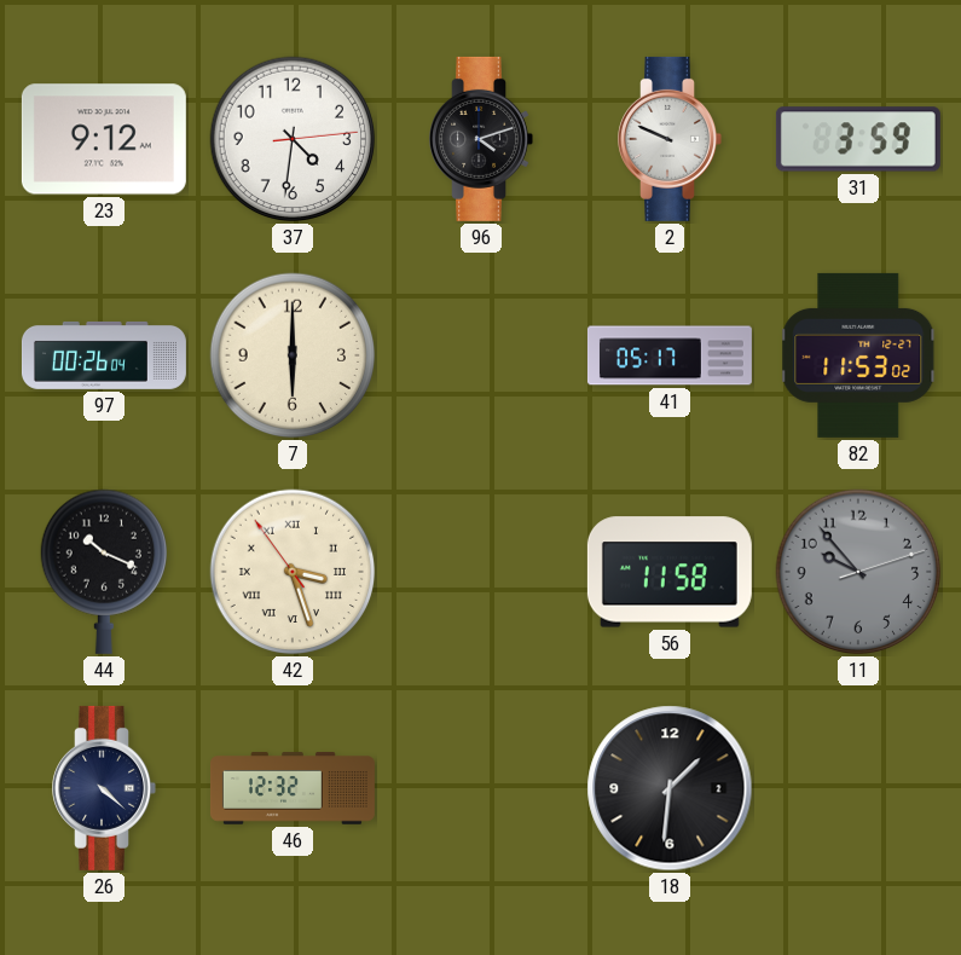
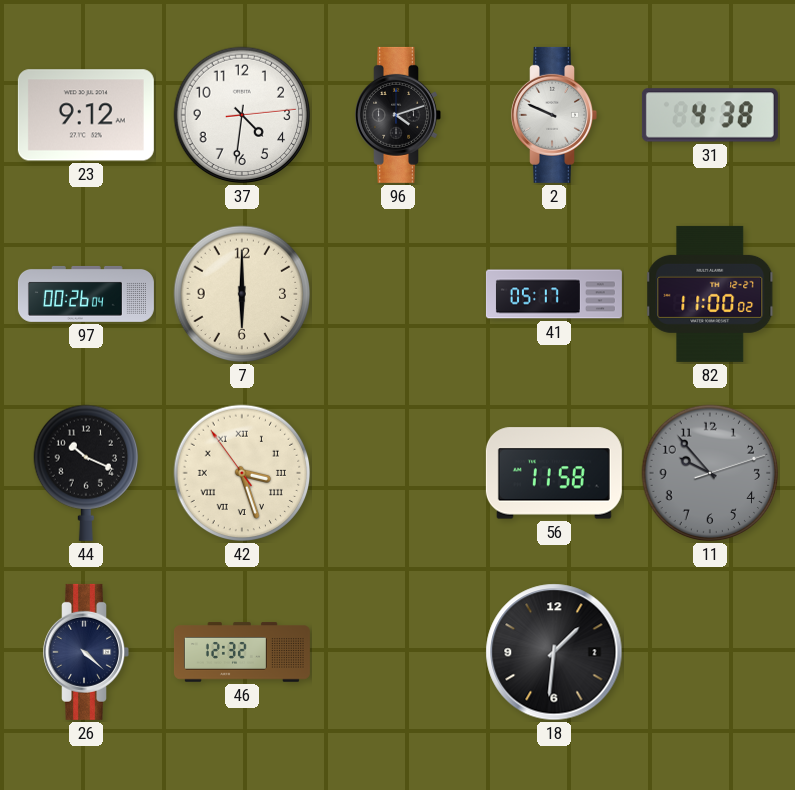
31: 3:59 -> 4:38 (710, 115)
82: 11:53 -> 11:00 (711, 294)
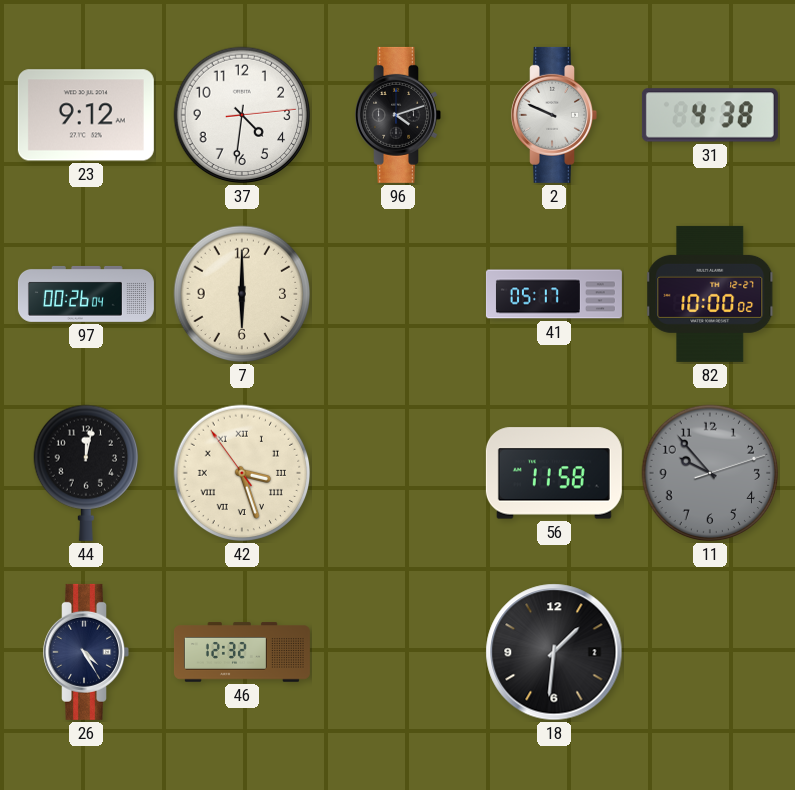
82: 11:00 -> 10:00 (711, 294)
44: 10:19 -> 12:02 (85, 473)
26: 4:22 -> 4:25 (86, 652)
